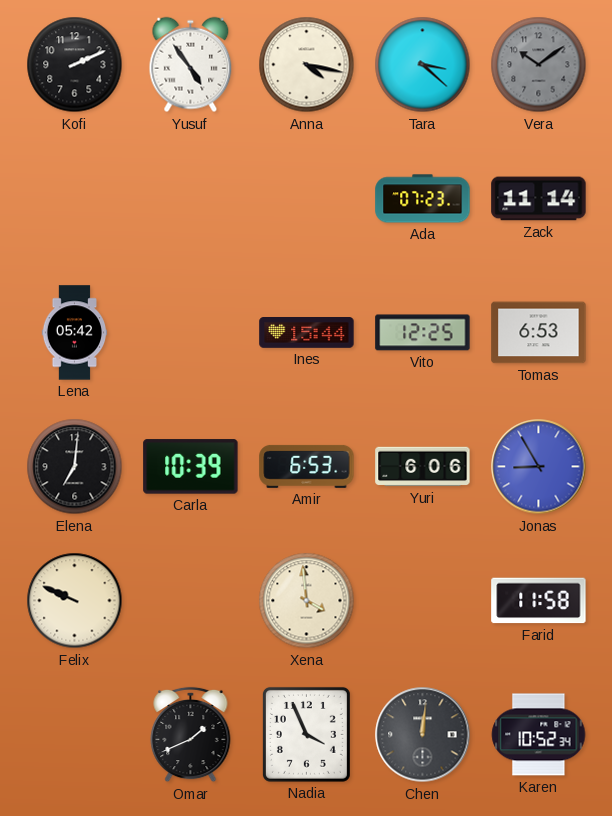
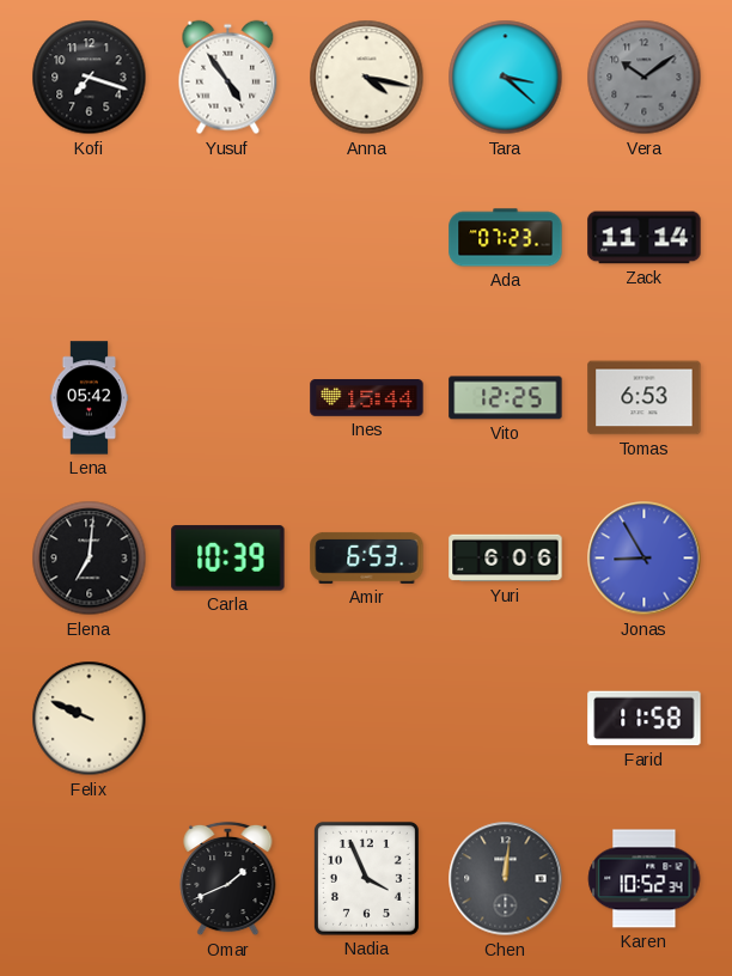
Kofi: 2:11 -> 7:18 (90, 78)
Xena: 3:59 -> none (307, 601)
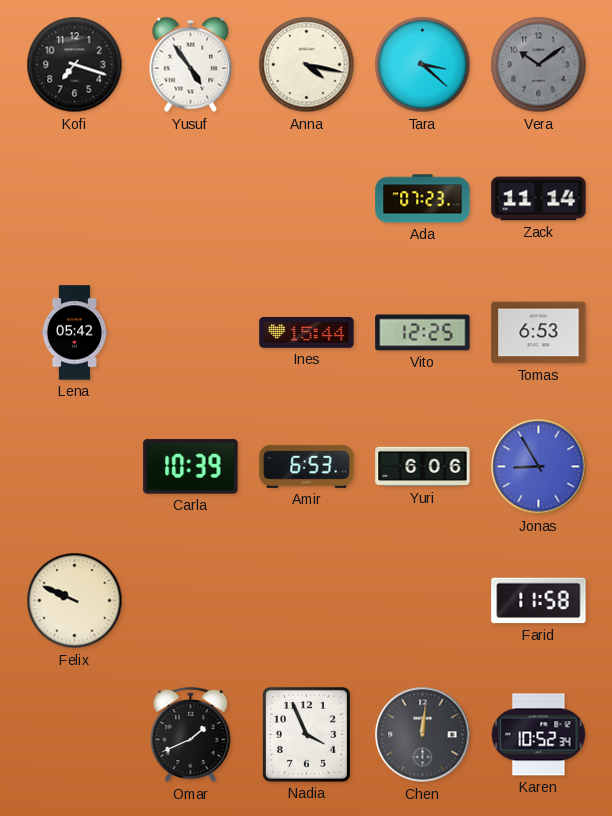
Elena: 7:01 -> none (90, 559)
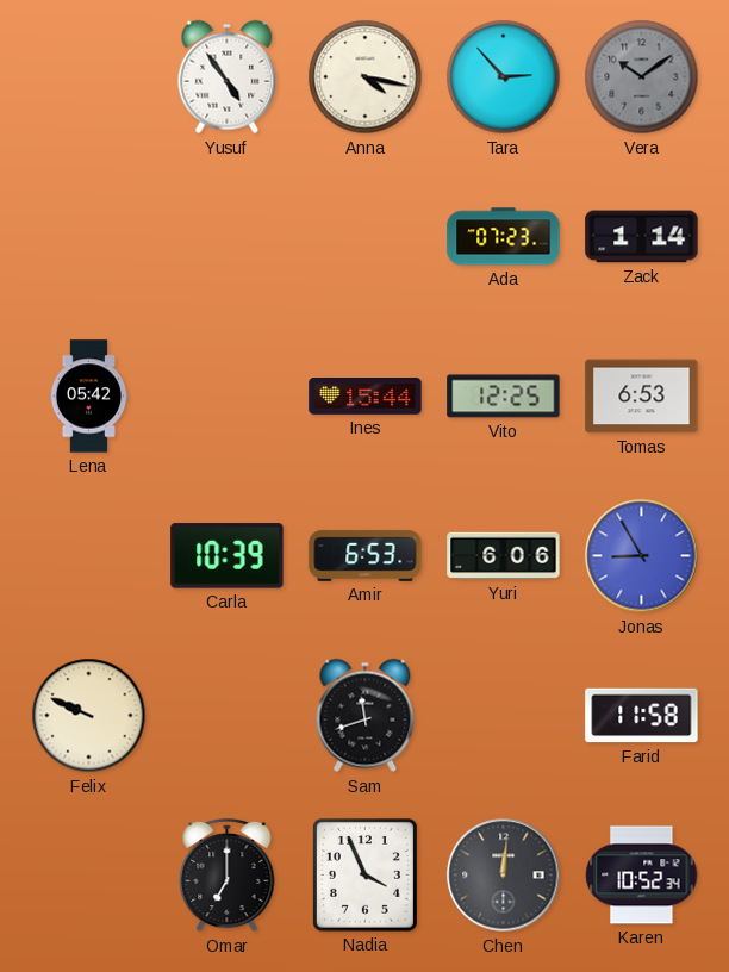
Kofi: 7:18 -> none (75, 65)
Tara: 3:22 -> 2:53 (504, 77)
Zack: 11:14 -> 1:14 (642, 237)
Sam: none -> 11:42 (366, 716)
Omar: 1:41 -> 7:00 (228, 876)
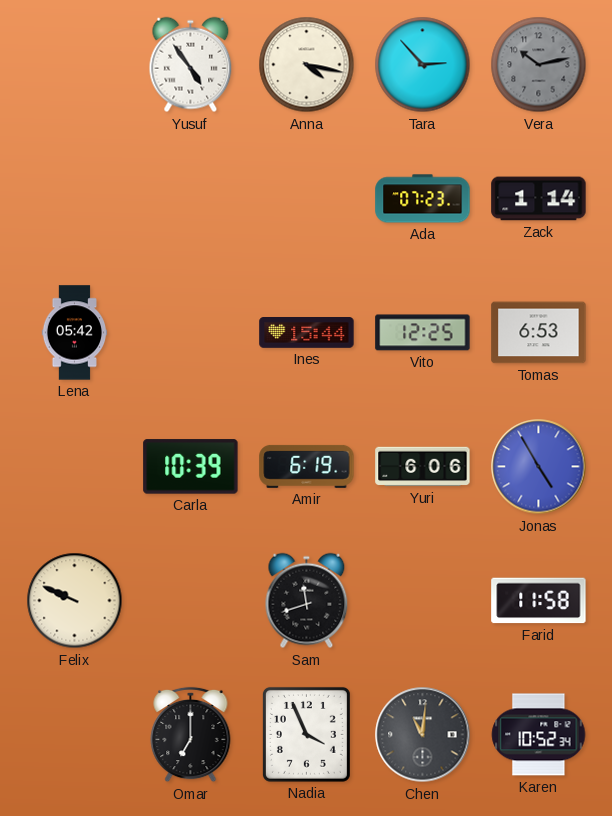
Vera: 10:09 -> 10:13 (539, 65)
Amir: 6:53 -> 6:19 (307, 466)
Jonas: 8:55 -> 4:55 (539, 467)
Chen: 12:01 -> 11:01 (423, 735)
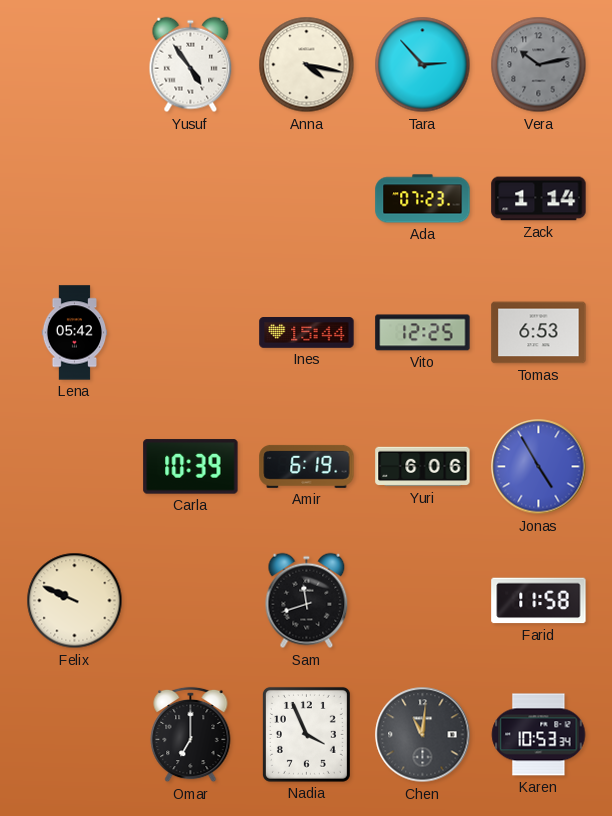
Karen: 10:52 -> 10:53 (539, 735)
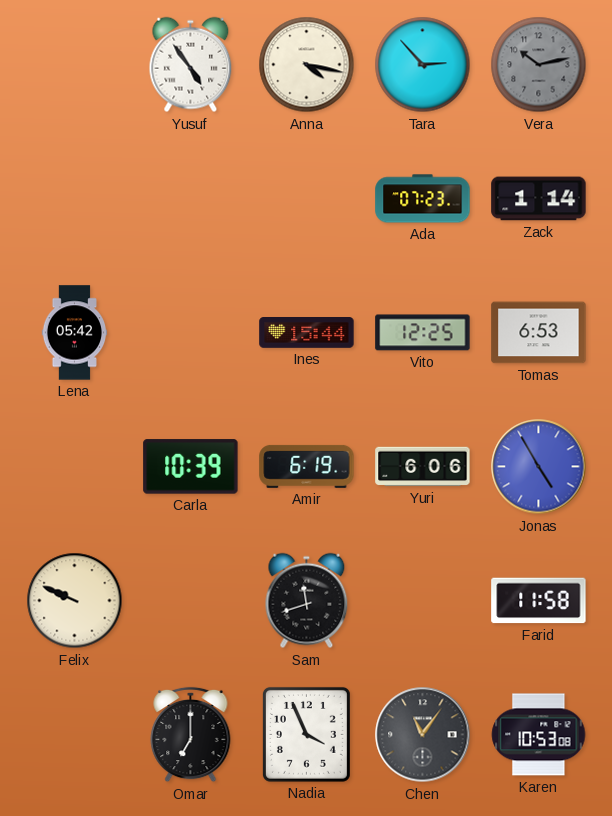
Chen: 11:01 -> 11:06 (423, 735)
Karen: 10:53:34 -> 10:53:08 (539, 735)
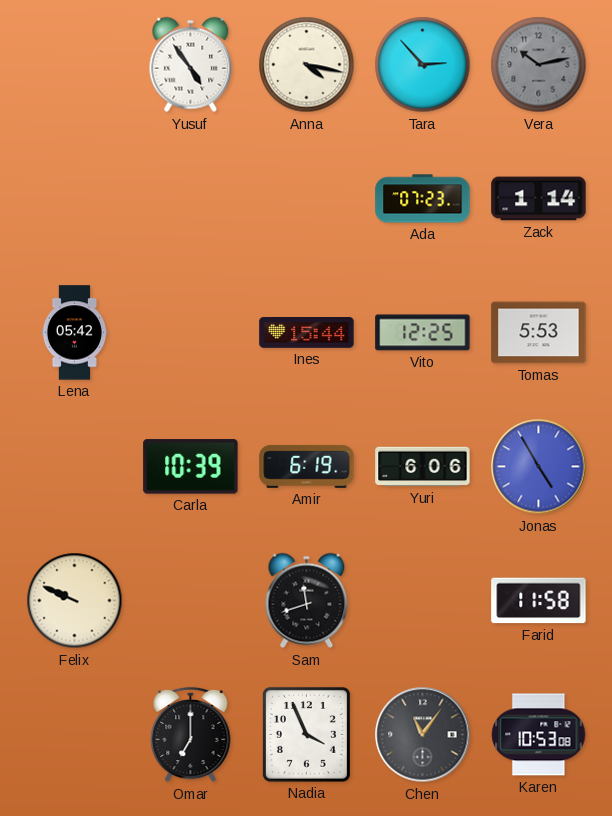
Tomas: 6:53 -> 5:53 (539, 333)
